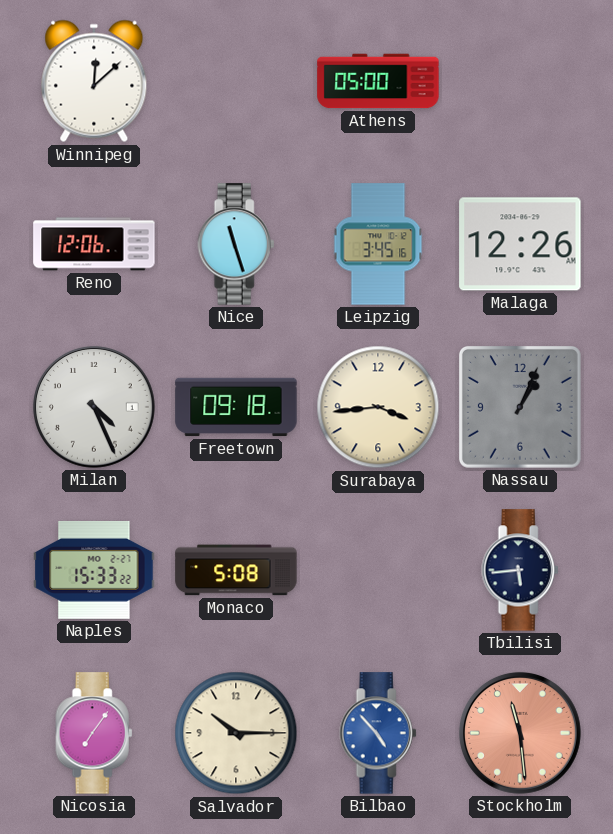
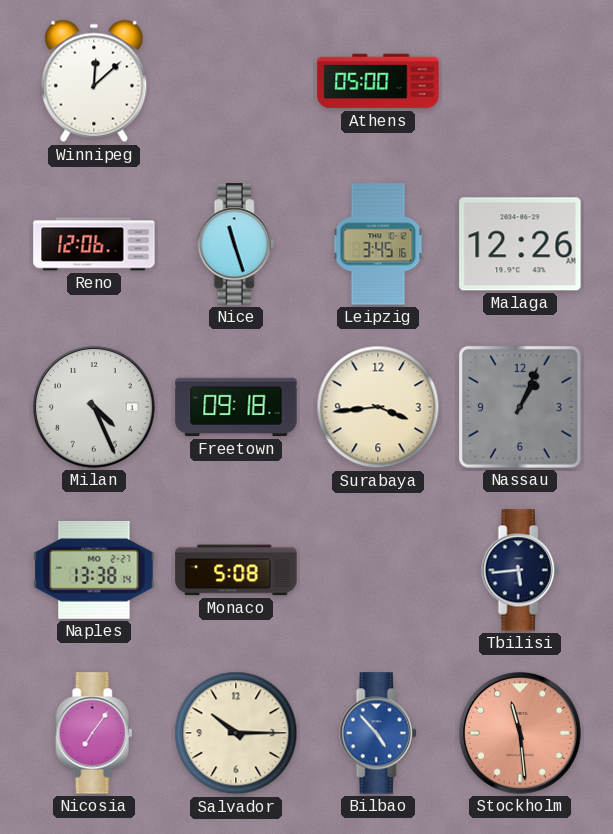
Naples: 15:33 -> 13:38 (94, 570)
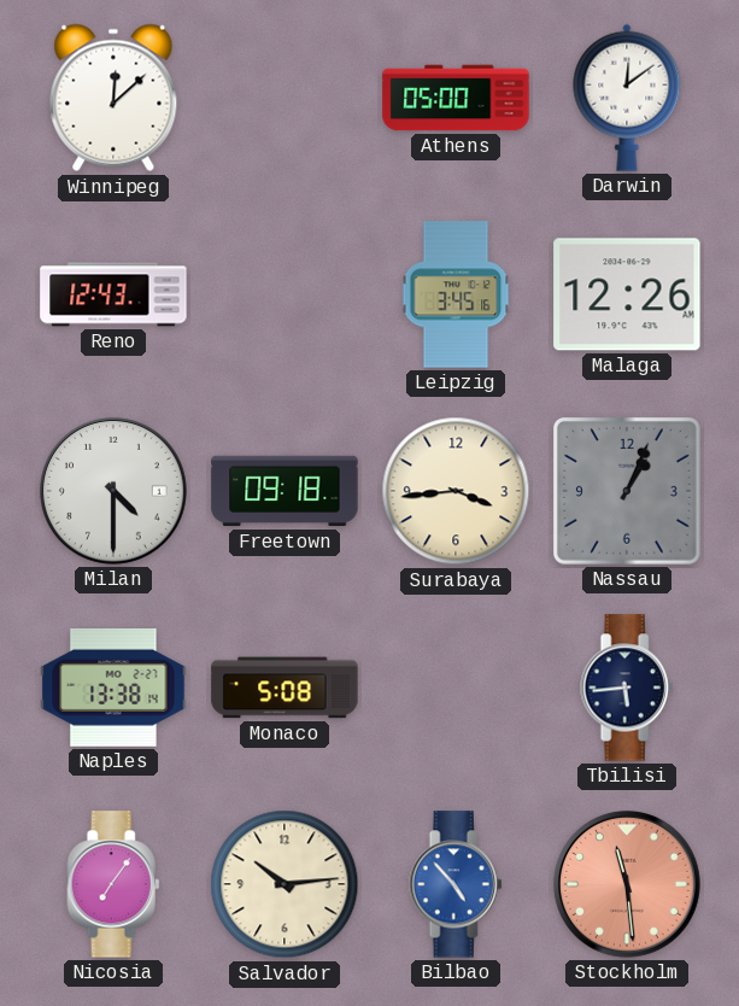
Darwin: none -> 12:09 (627, 98)
Reno: 12:06 -> 12:43 (113, 294)
Nice: 11:27 -> none (236, 244)
Milan: 4:26 -> 4:30 (113, 491)
Salvador: 10:15 -> 10:14 (285, 884)
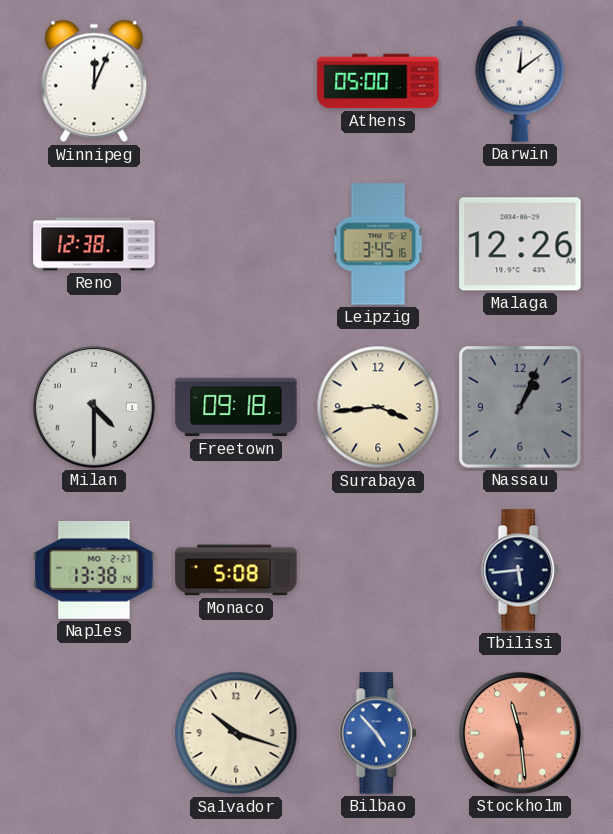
Winnipeg: 12:08 -> 12:04 (94, 81)
Reno: 12:43 -> 12:38 (94, 244)
Nicosia: 7:06 -> none (113, 884)
Salvador: 10:14 -> 10:18 (236, 733)
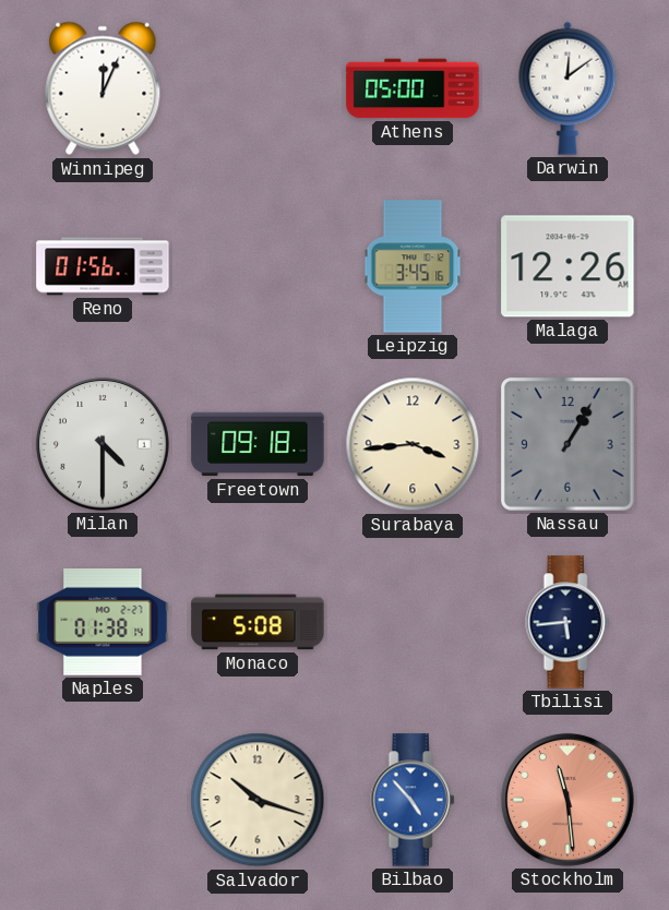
Reno: 12:38 -> 01:56 (103, 266)
Nassau: 1:04 -> 1:05 (568, 444)
Naples: 13:38 -> 01:38 (103, 622)
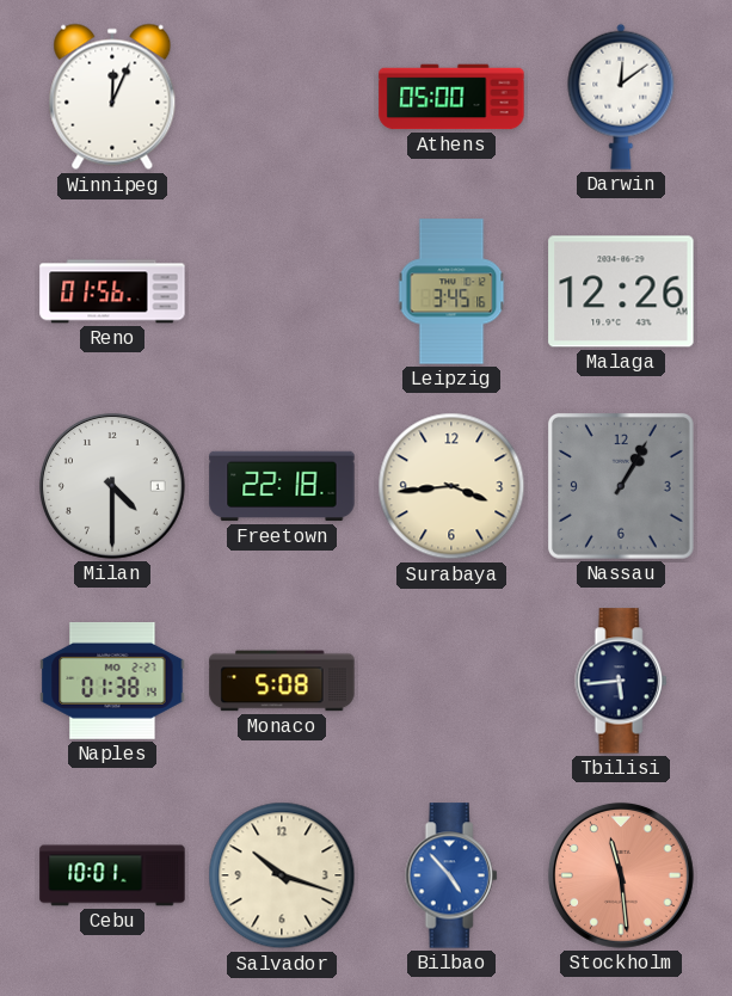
Freetown: 09:18 -> 22:18 (282, 486)
Cebu: none -> 10:01 (112, 875)
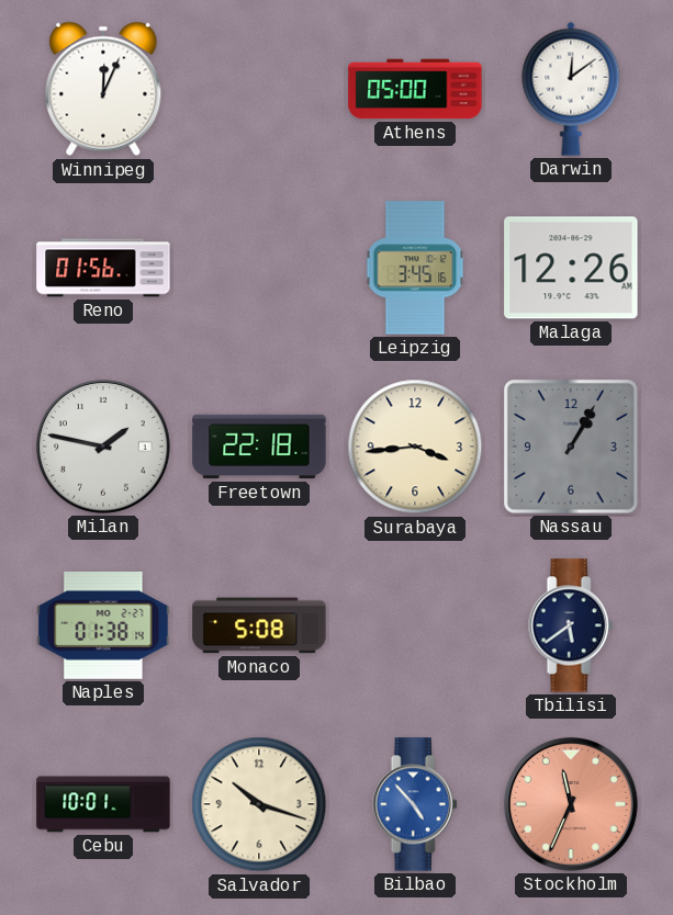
Milan: 4:30 -> 1:47 (103, 447)
Tbilisi: 5:44 -> 5:39 (571, 625)
Stockholm: 11:29 -> 11:34 (571, 804)
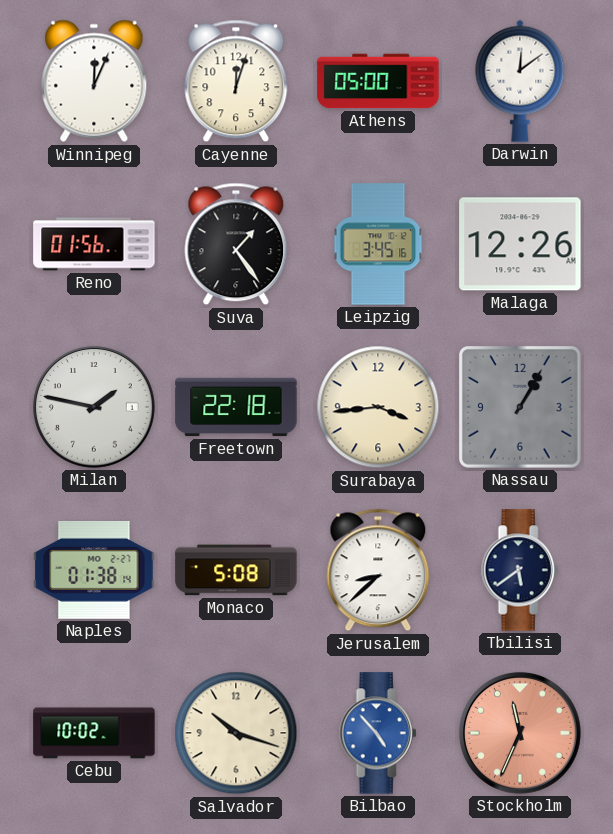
Cayenne: none -> 12:03 (236, 81)
Suva: none -> 1:24 (236, 244)
Jerusalem: none -> 8:38 (378, 570)
Cebu: 10:01 -> 10:02 (94, 733)
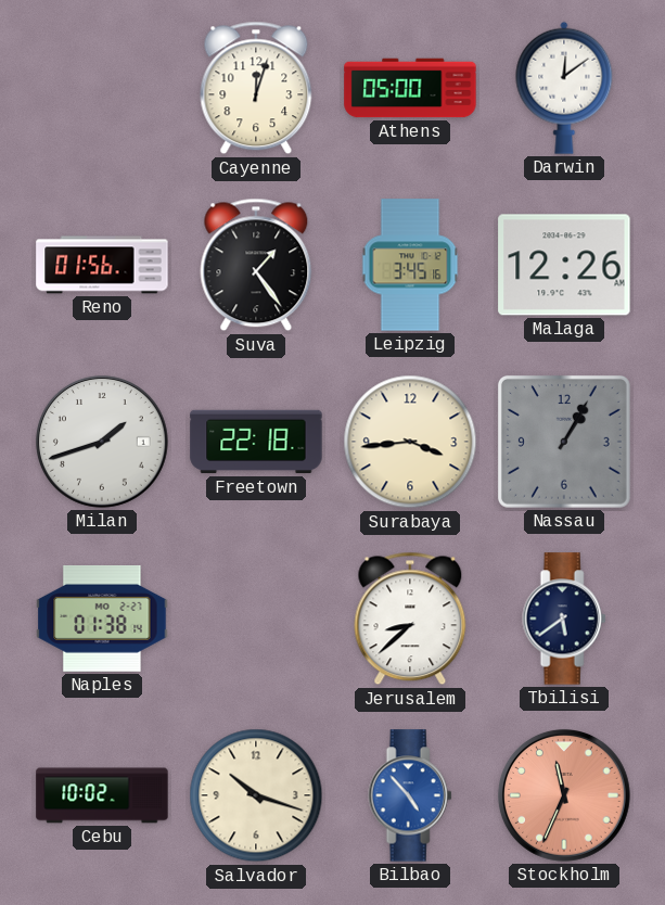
Winnipeg: 12:04 -> none (94, 81)
Milan: 1:47 -> 1:42 (102, 442)
Monaco: 5:08 -> none (236, 570)
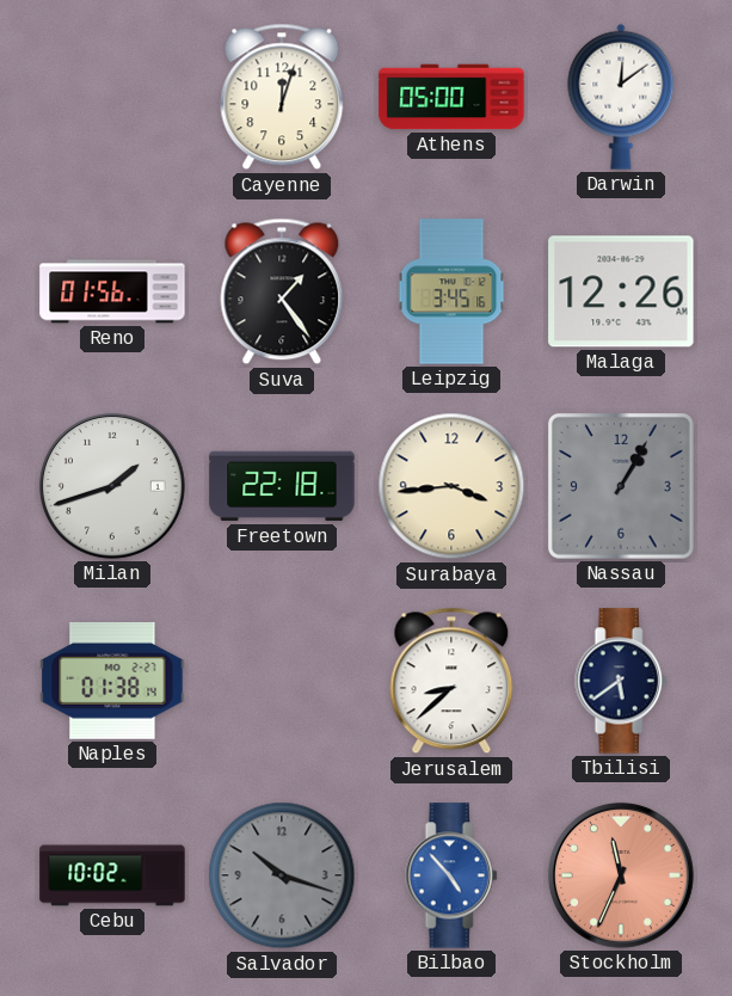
Salvador dial: cream -> grey (282, 875)
